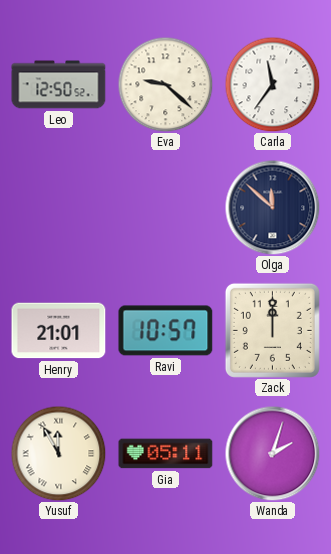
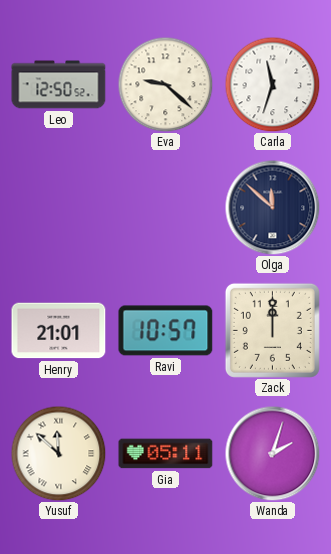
Carla: 11:36 -> 11:33 (272, 84)
Yusuf: 11:55 -> 11:52 (58, 453)
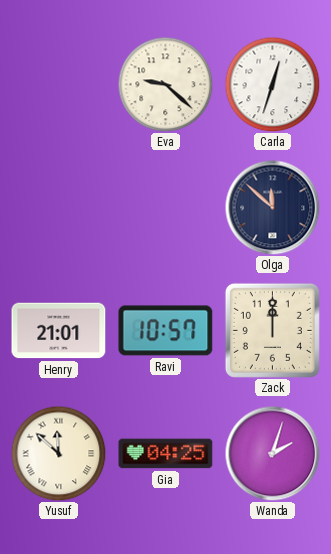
Leo: 12:50 -> none (59, 85)
Carla: 11:33 -> 12:33 (272, 84)
Gia: 05:11 -> 04:25 (166, 454)
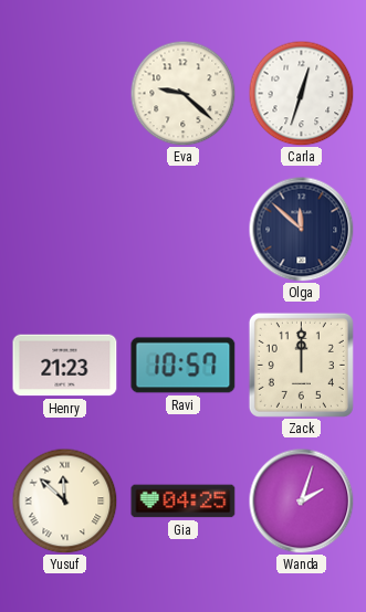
Henry: 21:01 -> 21:23 (65, 366)
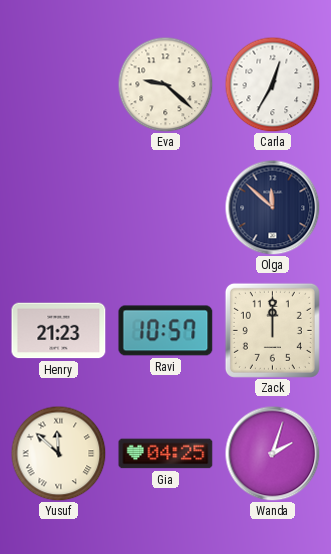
Carla: 12:33 -> 12:35 (272, 84)
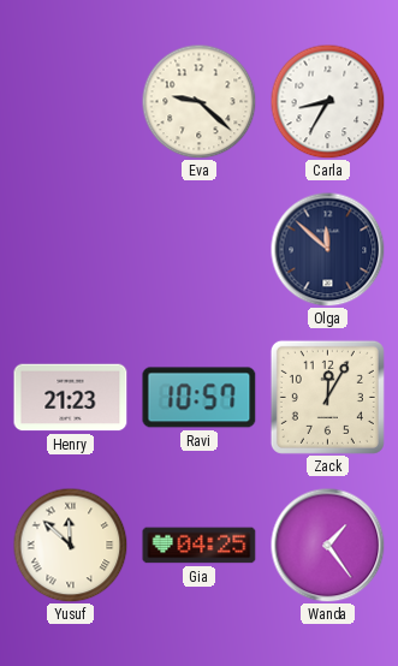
Carla: 12:35 -> 8:35 (327, 101)
Zack: 12:00 -> 12:05 (327, 397)
Wanda: 2:03 -> 1:24 (327, 545)
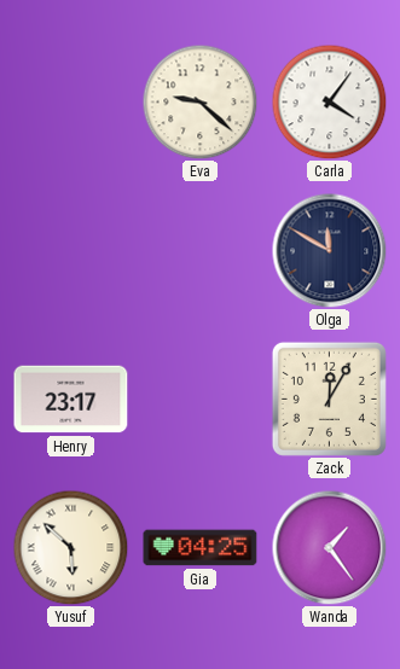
Carla: 8:35 -> 4:06 (329, 101)
Olga: 11:52 -> 11:50 (329, 250)
Henry: 21:23 -> 23:17 (71, 400)
Ravi: 10:57 -> none (200, 398)
Yusuf: 11:52 -> 5:52 (70, 547)
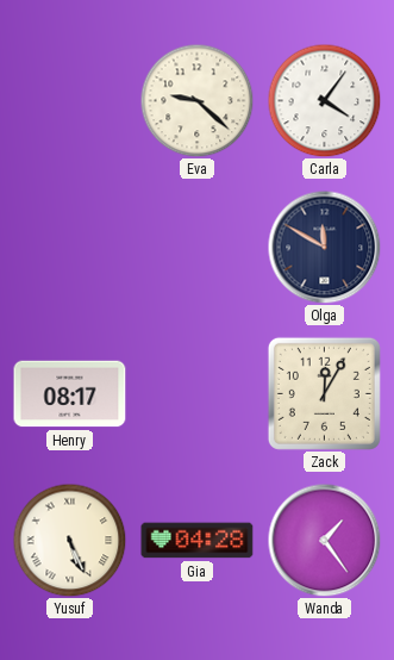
Henry: 23:17 -> 08:17 (70, 394)
Yusuf: 5:52 -> 5:26 (69, 540)
Gia: 04:25 -> 04:28 (198, 541)
